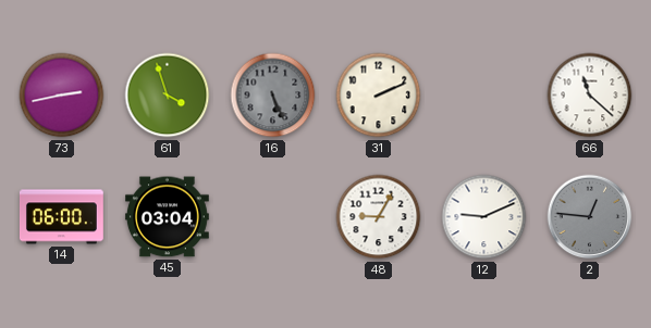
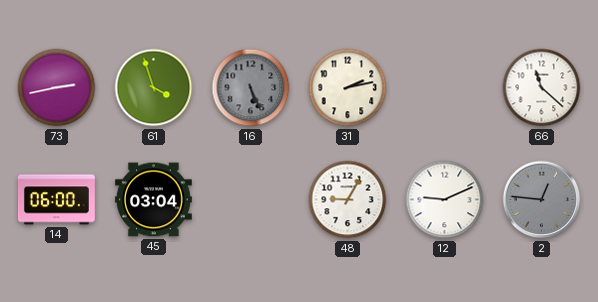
31: 2:11 -> 2:13 (348, 88)
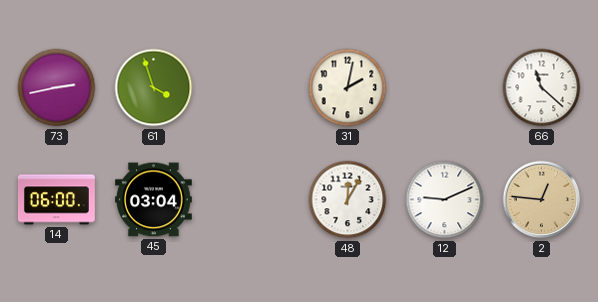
16: 5:26 -> none (251, 88)
31: 2:13 -> 2:02 (348, 88)
48: 9:05 -> 12:05 (348, 200)
2 dial: grey -> champagne (542, 200)
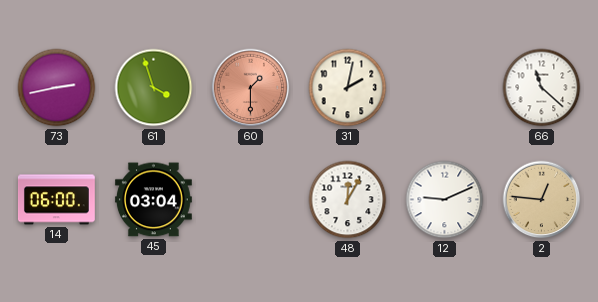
60: none -> 1:30 (251, 88)
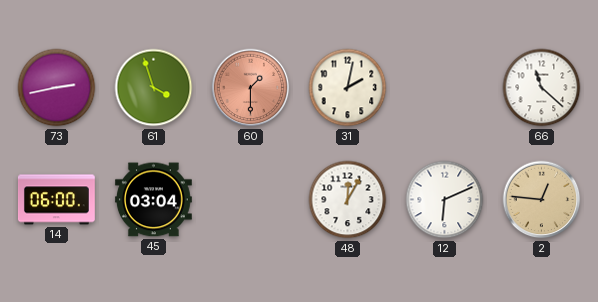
12: 9:11 -> 6:11 (445, 200)
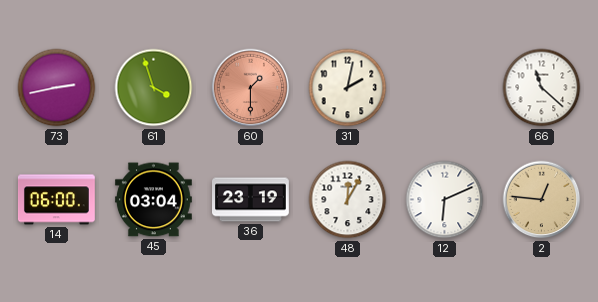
36: none -> 23:19 (251, 200)
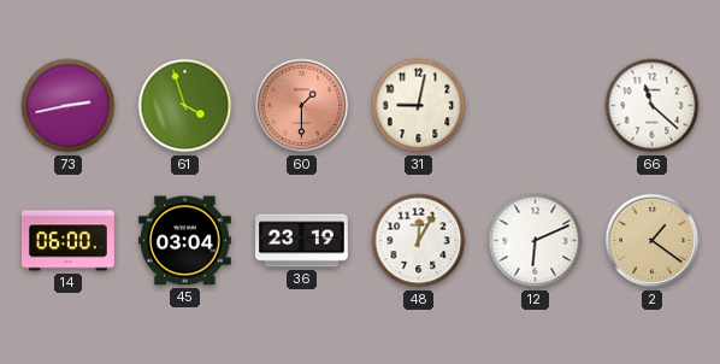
31: 2:02 -> 9:02 (419, 106)
2: 12:46 -> 1:21 (653, 241)
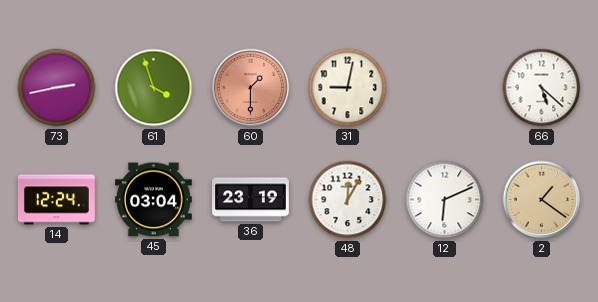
66: 11:22 -> 5:22 (542, 88)
14: 06:00 -> 12:24 (56, 200)
